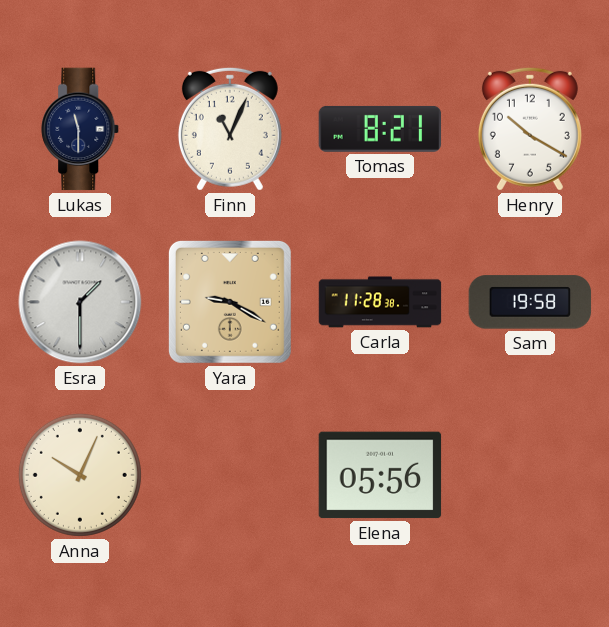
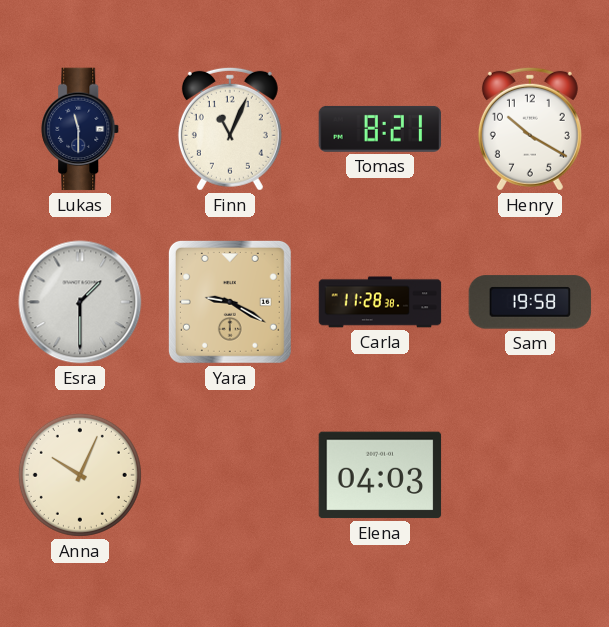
Elena: 05:56 -> 04:03 (380, 475)
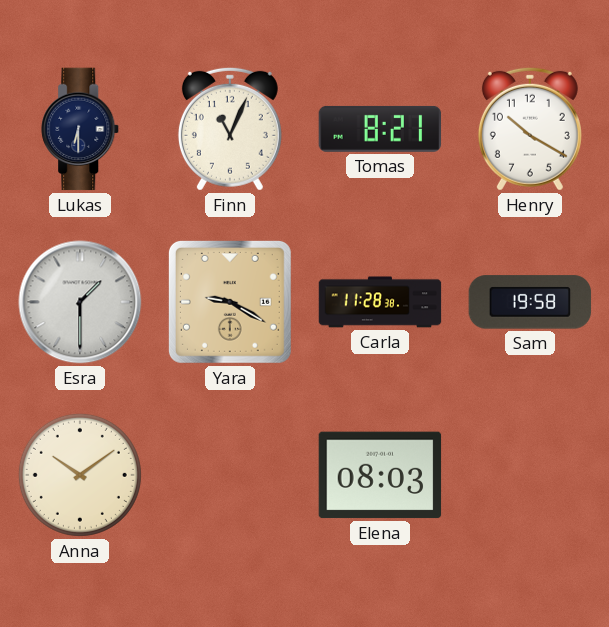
Lukas: 11:30 -> 6:30 (81, 129)
Anna: 10:04 -> 10:09 (80, 475)
Elena: 04:03 -> 08:03 (380, 475)
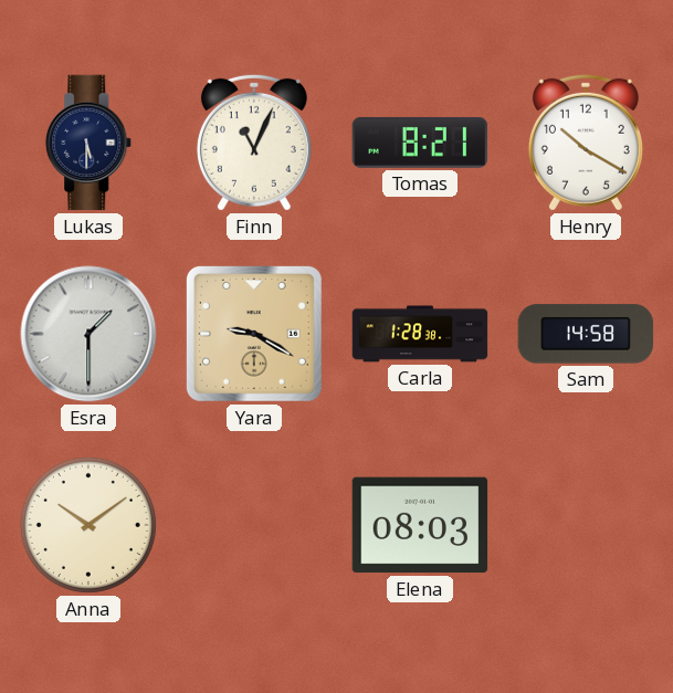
Lukas: 6:30 -> 5:30 (90, 143)
Carla: 11:28 -> 1:28 (420, 334)
Sam: 19:58 -> 14:58 (586, 334)
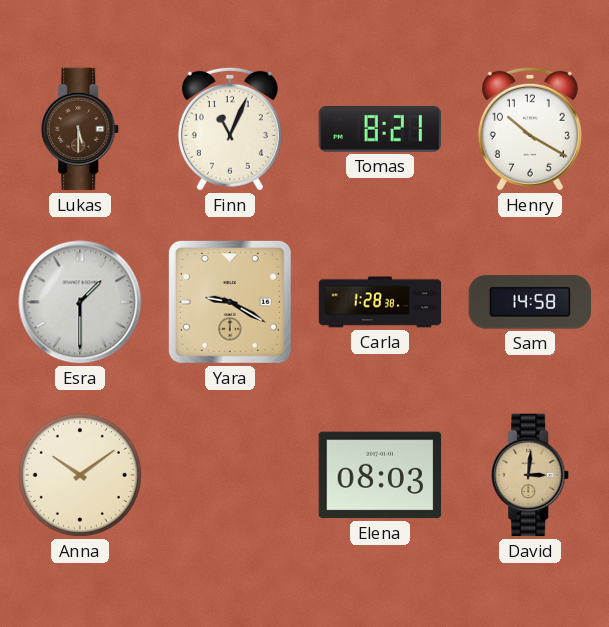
Lukas dial: navy -> brown (81, 129)
David: none -> 3:01 (531, 475)
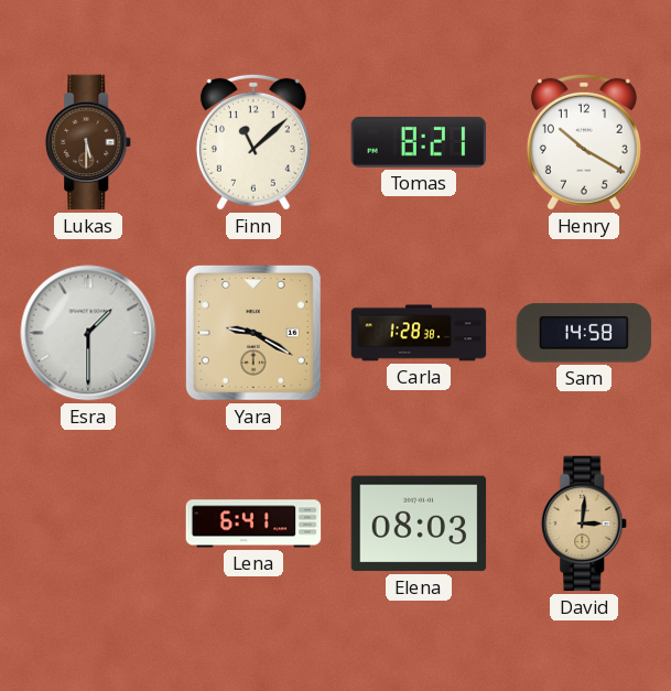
Finn: 11:04 -> 11:08 (253, 142)
Anna: 10:09 -> none (80, 475)
Lena: none -> 6:41 (253, 523)
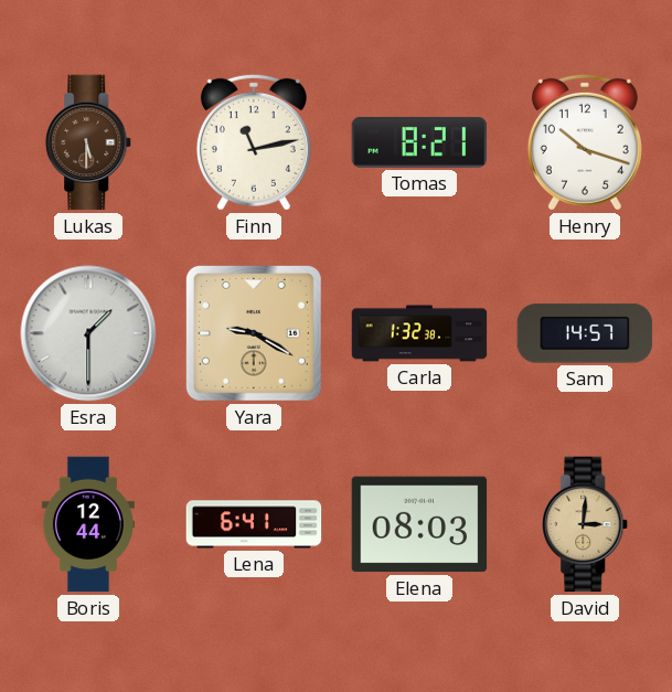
Finn: 11:08 -> 11:13 (254, 142)
Henry: 10:20 -> 10:18 (585, 142)
Carla: 1:28 -> 1:32 (419, 333)
Sam: 14:58 -> 14:57 (585, 333)
Boris: none -> 12:44 (88, 524)
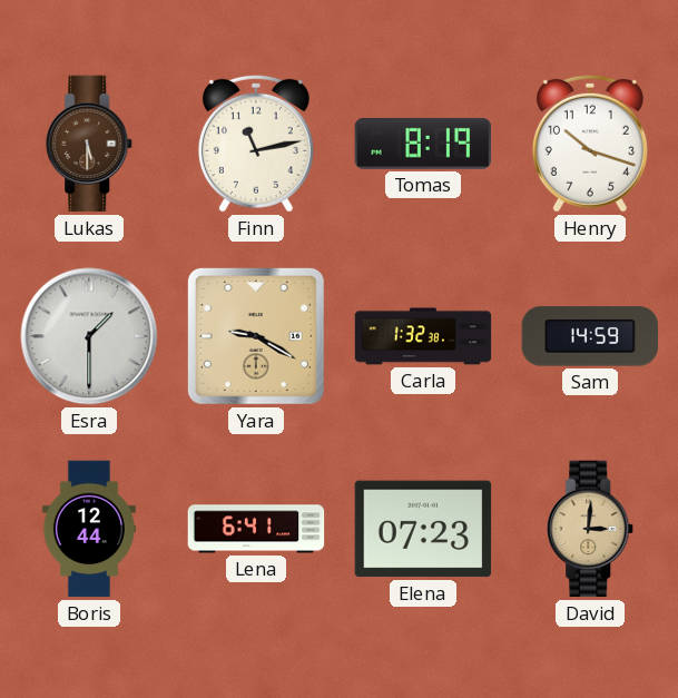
Tomas: 8:21 -> 8:19 (423, 144)
Sam: 14:57 -> 14:59 (590, 336)
Elena: 08:03 -> 07:23 (423, 529)
